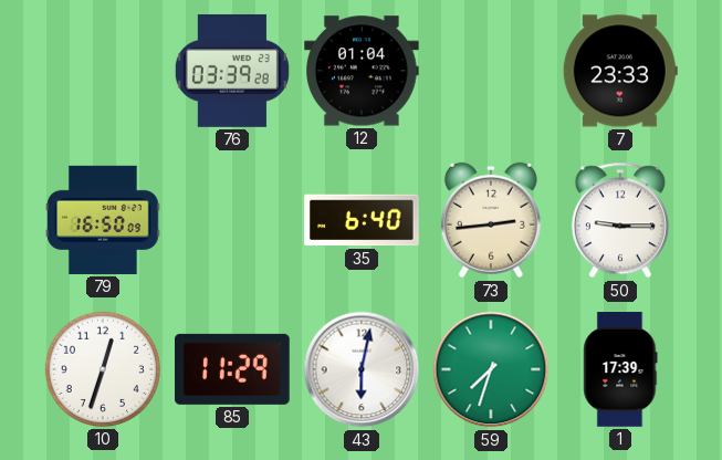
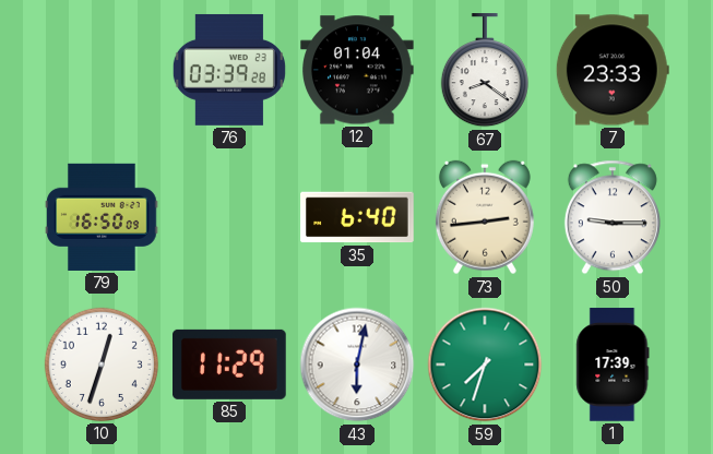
67: none -> 8:21 (485, 71)
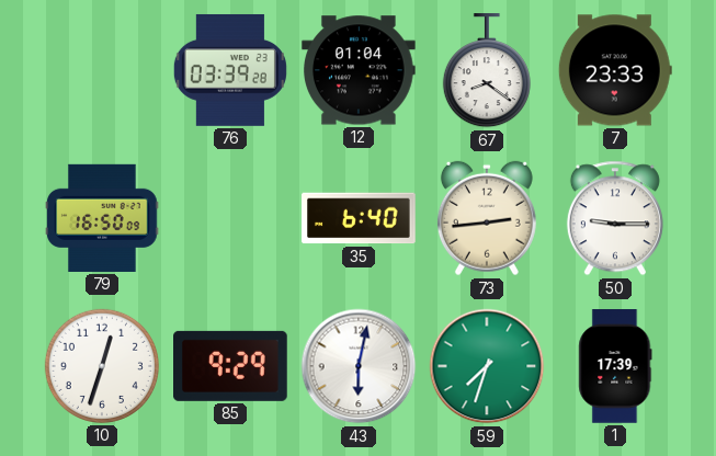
85: 11:29 -> 9:29 (231, 366)
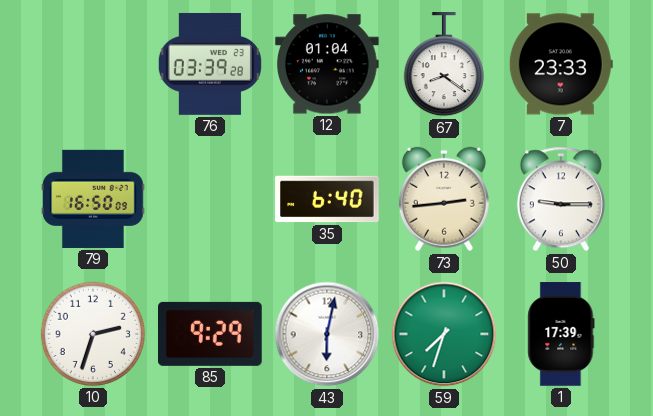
10: 12:33 -> 2:33 (93, 334)
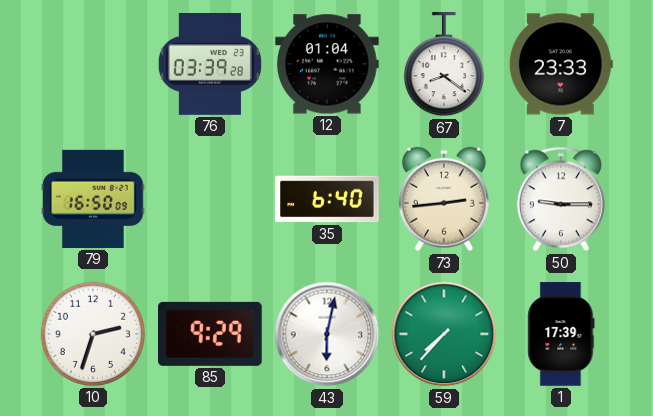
59: 7:33 -> 7:37 (444, 334)
